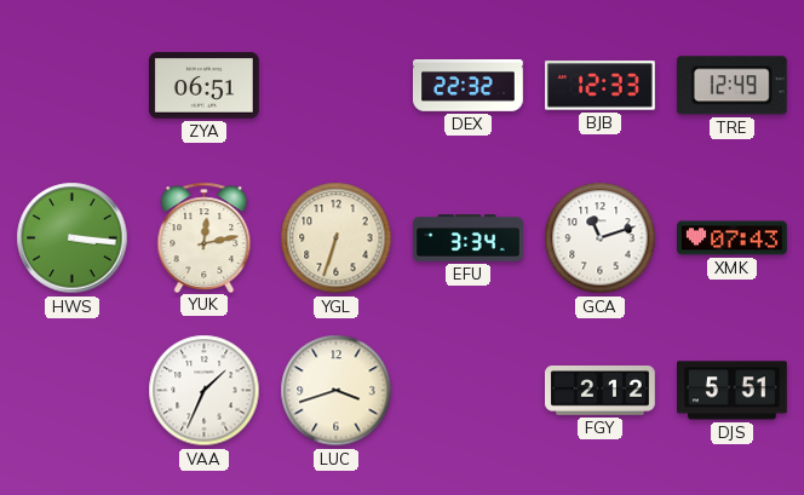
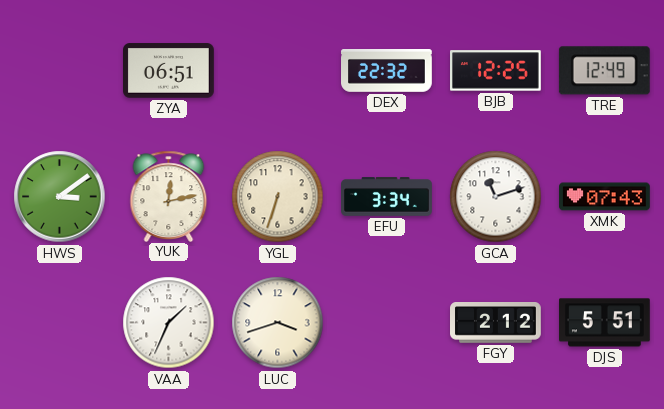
BJB: 12:33 -> 12:25 (496, 71)
HWS: 3:16 -> 3:09 (60, 197)
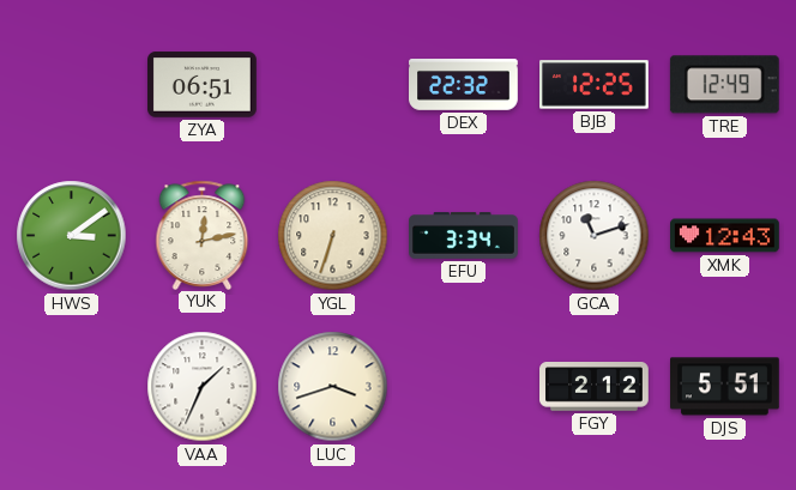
XMK: 07:43 -> 12:43 (725, 236)
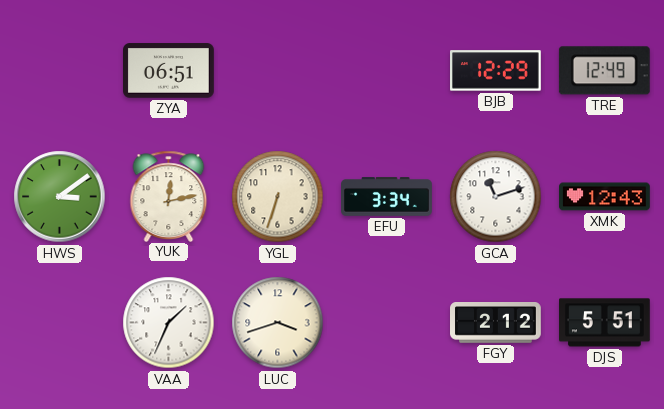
DEX: 22:32 -> none (464, 85)
BJB: 12:25 -> 12:29 (496, 71)
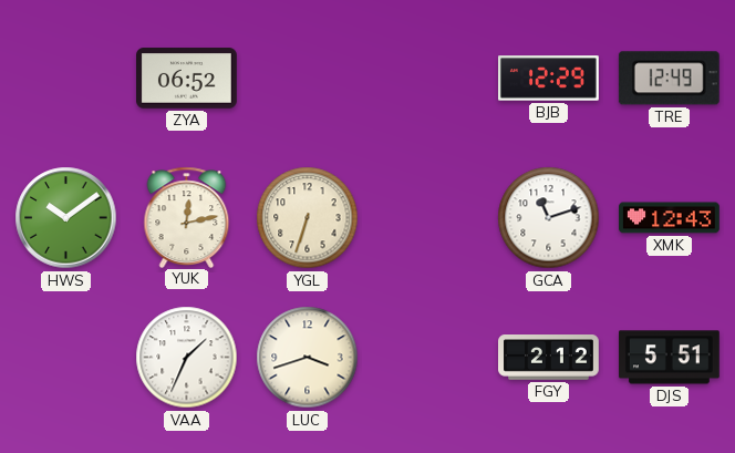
ZYA: 06:51 -> 06:52 (187, 79)
HWS: 3:09 -> 10:09 (66, 218)
EFU: 3:34 -> none (387, 197)
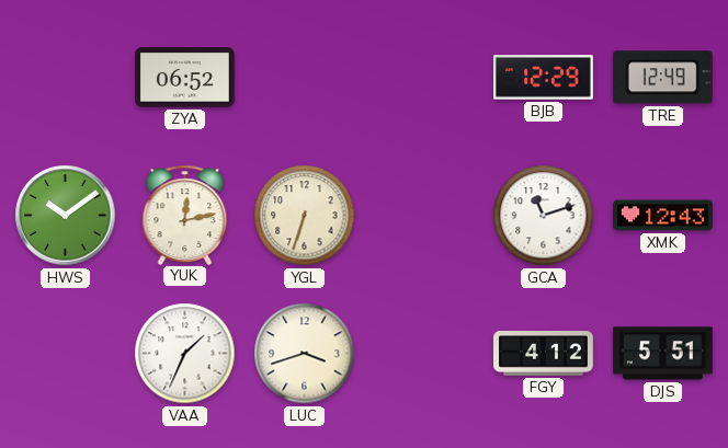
FGY: 2:12 -> 4:12 (544, 354)
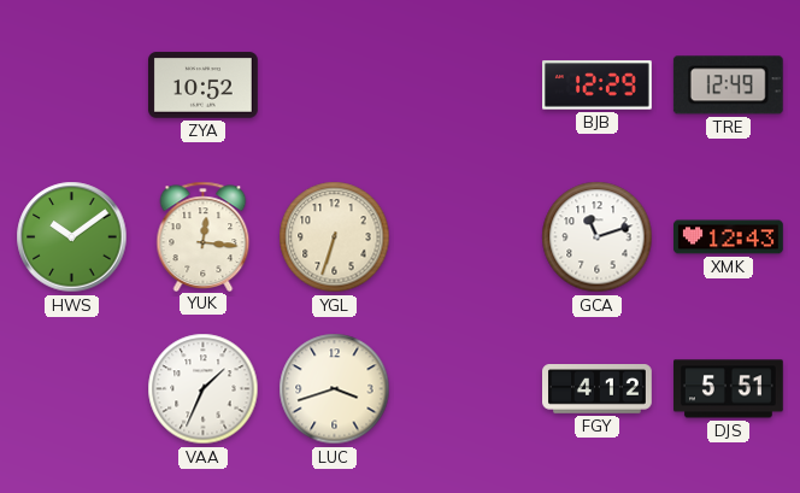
ZYA: 06:52 -> 10:52 (204, 86)
YUK: 12:13 -> 12:16 (204, 236)
